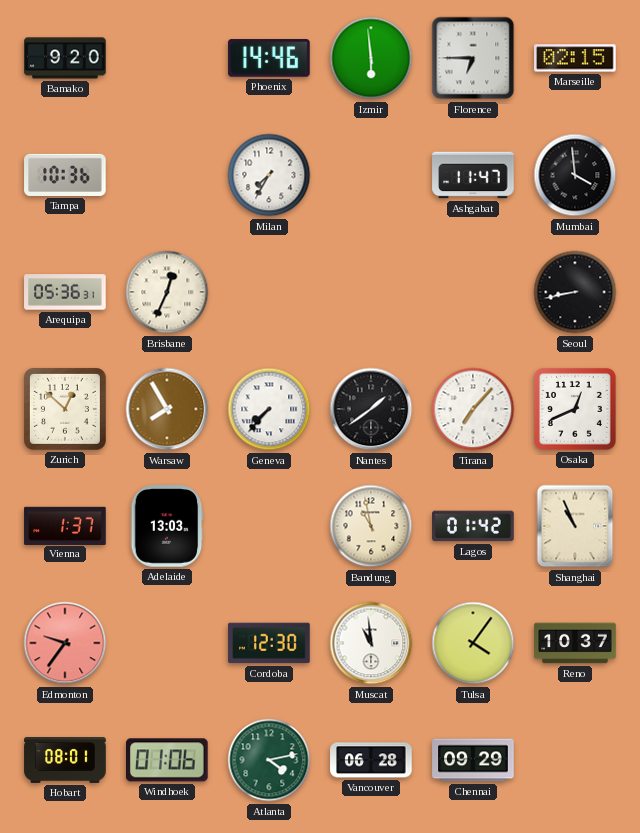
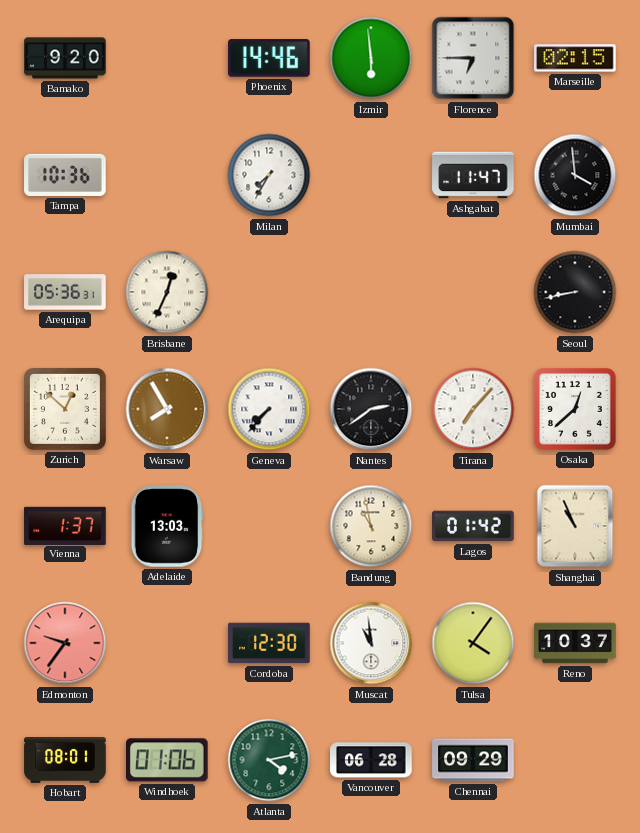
Nantes: 1:39 -> 2:39 (371, 409)
Osaka: 12:41 -> 12:38 (575, 409)
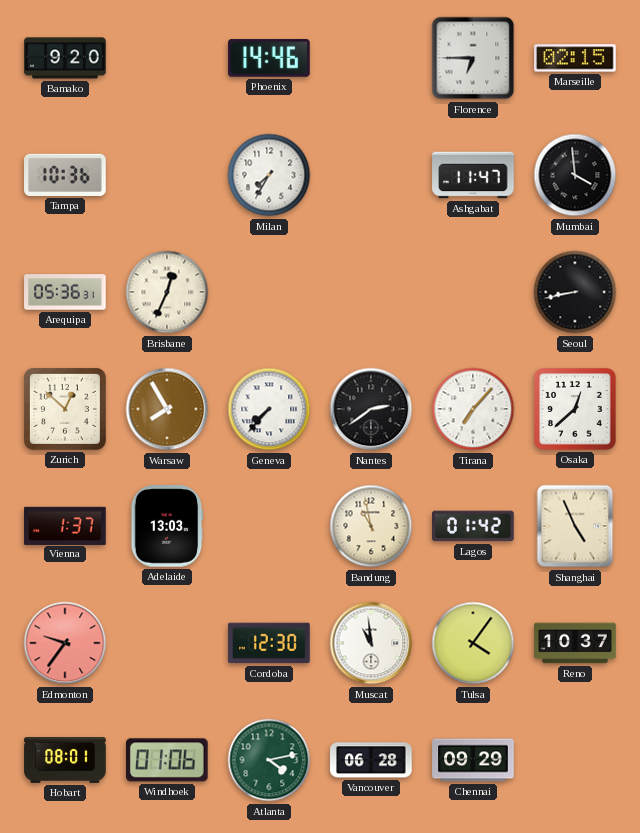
Izmir: 5:59 -> none (371, 58)
Shanghai: 10:56 -> 4:56 (575, 526)
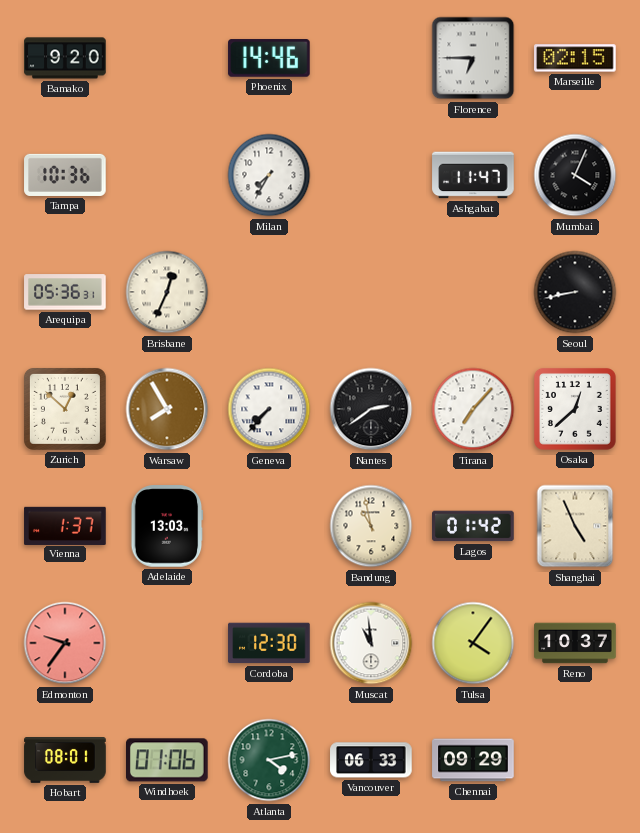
Mumbai: 3:59 -> 4:04 (575, 175)
Vancouver: 06:28 -> 06:33 (371, 760)
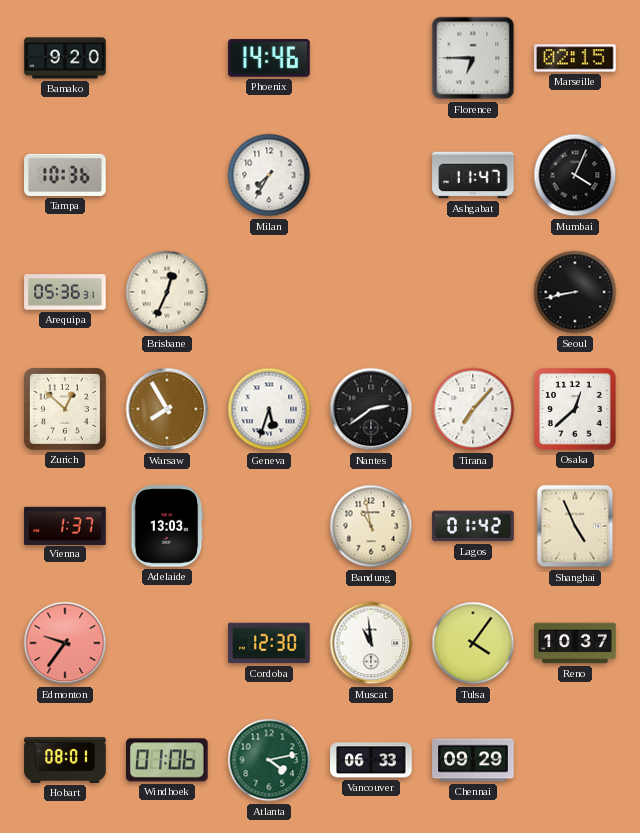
Geneva: 7:37 -> 5:33 (269, 409)
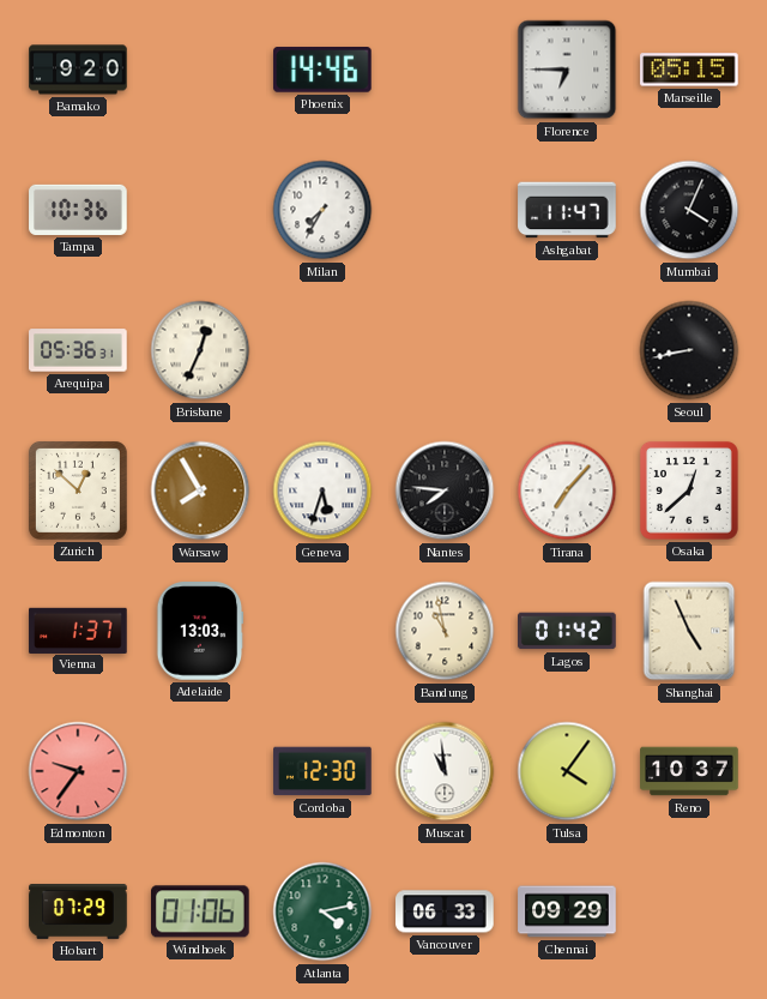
Marseille: 02:15 -> 05:15 (689, 70)
Nantes: 2:39 -> 7:46 (445, 491)
Hobart: 08:01 -> 07:29 (78, 913)
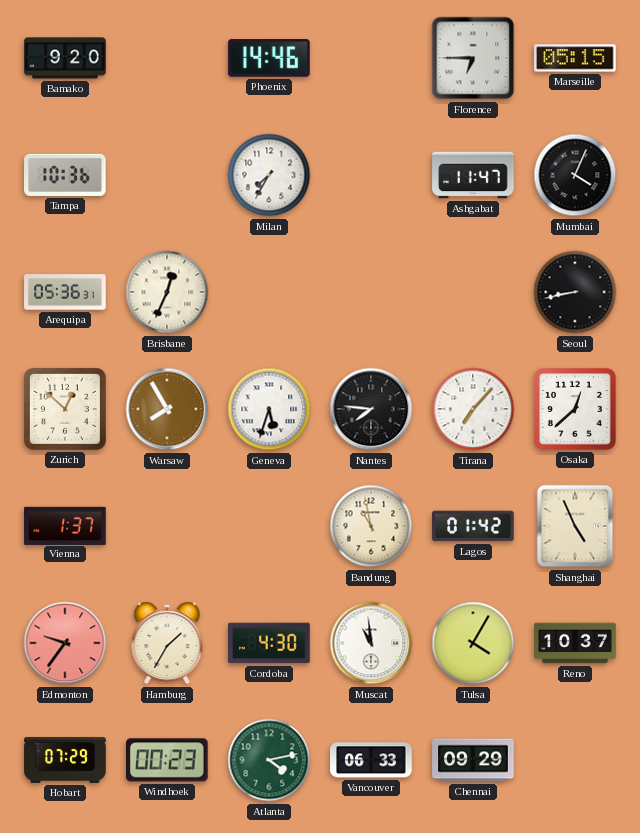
Adelaide: 13:03 -> none (200, 631)
Hamburg: none -> 1:35 (167, 643)
Cordoba: 12:30 -> 4:30 (269, 643)
Tulsa: 4:06 -> 4:05 (473, 643)
Windhoek: 01:06 -> 00:23 (168, 760)
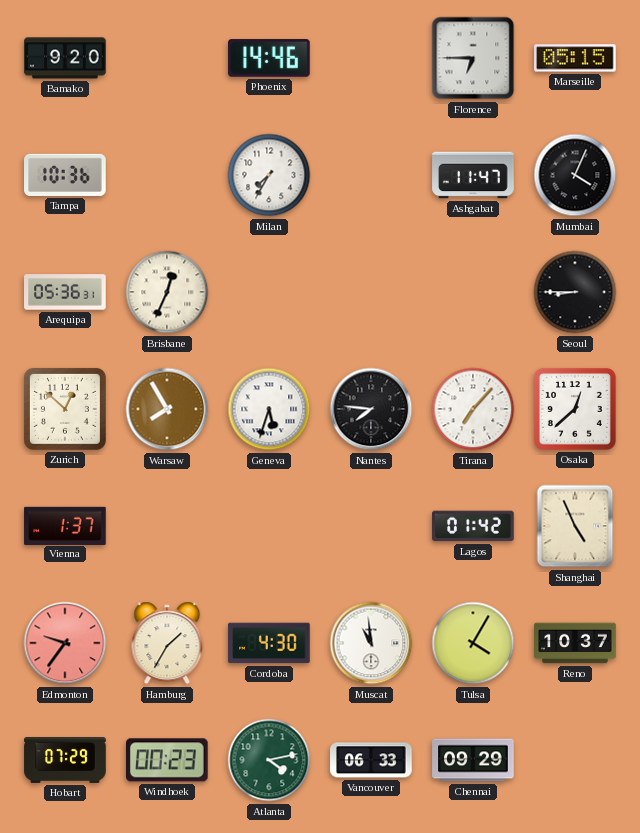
Seoul: 8:43 -> 8:45 (575, 292)
Bandung: 10:58 -> none (371, 526)
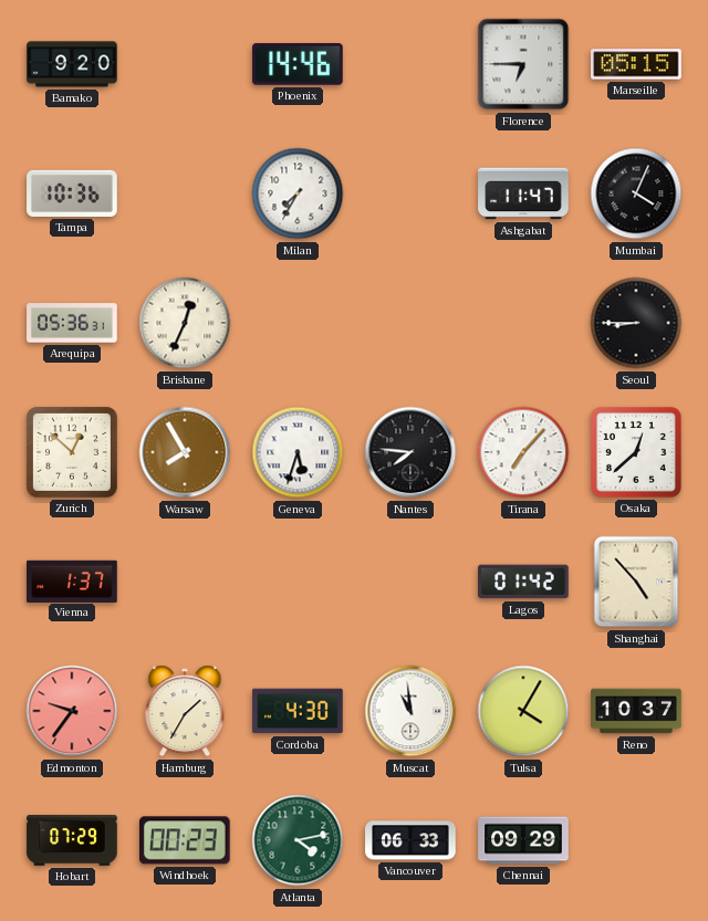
Shanghai: 4:56 -> 4:53 (636, 582)
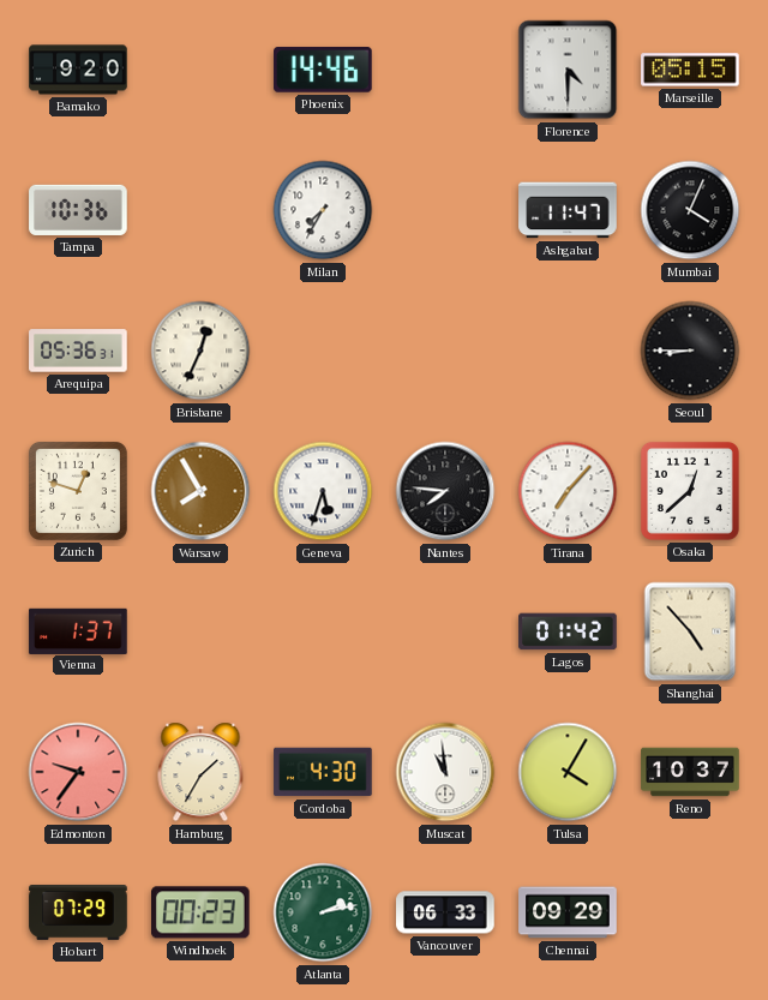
Florence: 6:45 -> 4:30 (568, 70)
Zurich: 12:52 -> 12:48 (78, 491)
Atlanta: 4:13 -> 2:13 (323, 912)
